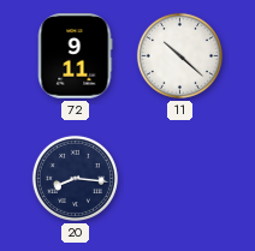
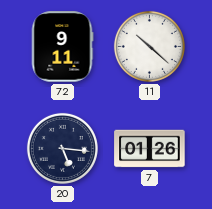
20: 8:16 -> 5:16 (62, 148)
7: none -> 01:26 (150, 149)
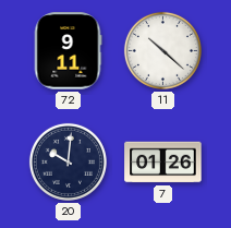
20: 5:16 -> 10:01 (68, 161)
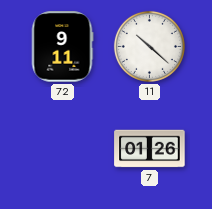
20: 10:01 -> none (68, 161)
